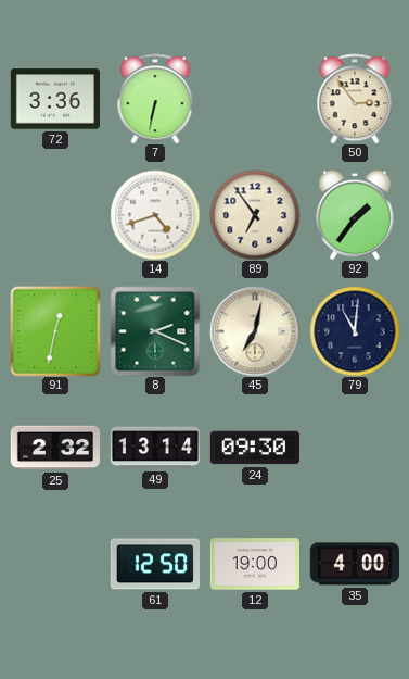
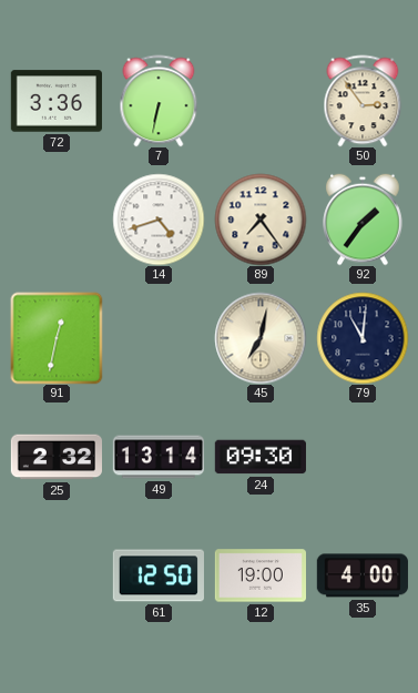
89: 6:54 -> 7:24 (261, 220)
8: 2:19 -> none (155, 331)
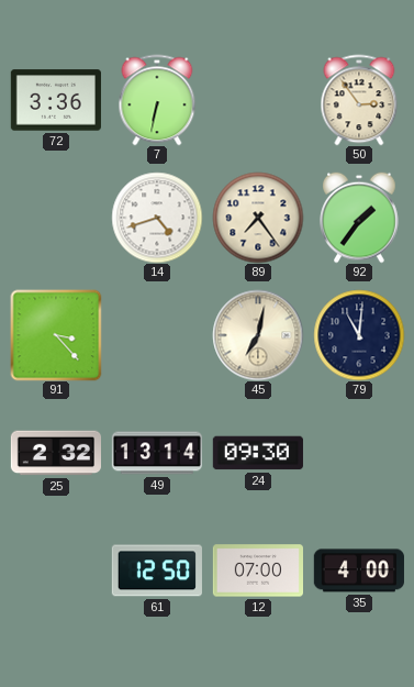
91: 12:32 -> 3:23 (56, 335)
12: 19:00 -> 07:00 (257, 570)
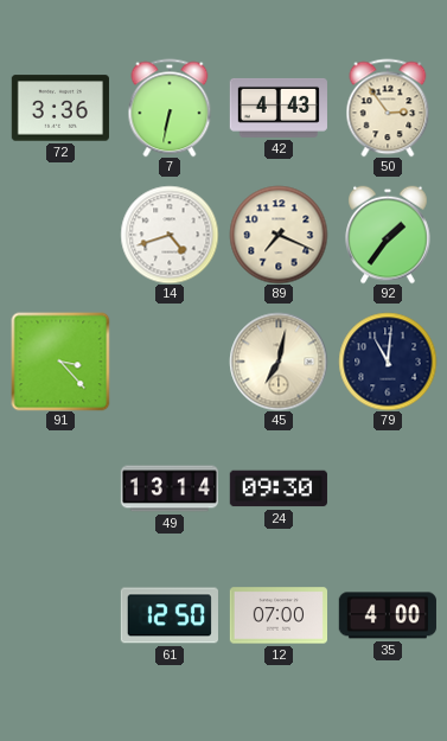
42: none -> 4:43 (279, 108)
89: 7:24 -> 7:19 (279, 235)
25: 2:32 -> none (55, 453)
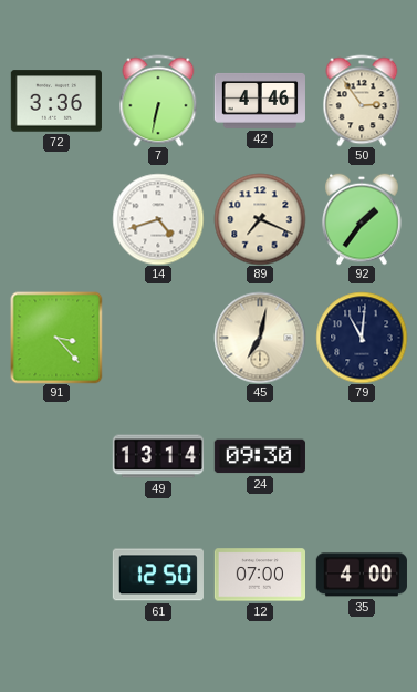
42: 4:43 -> 4:46 (260, 101)
